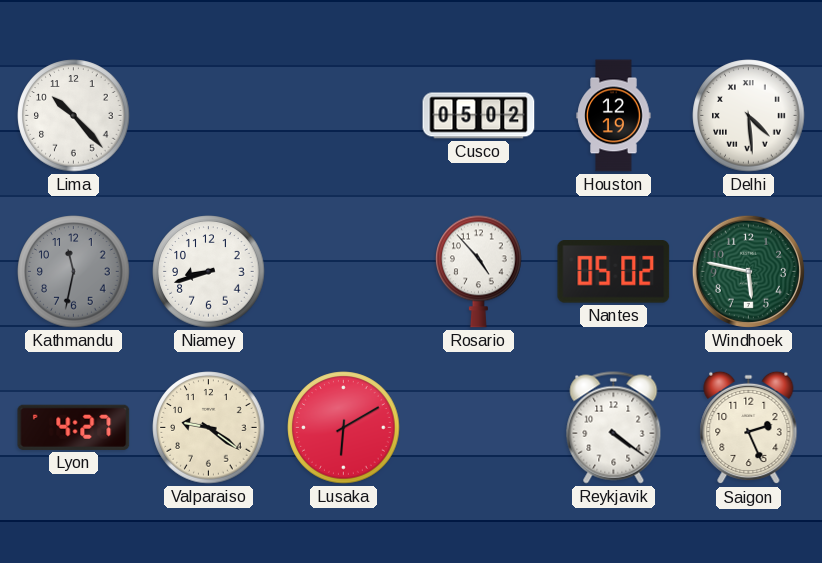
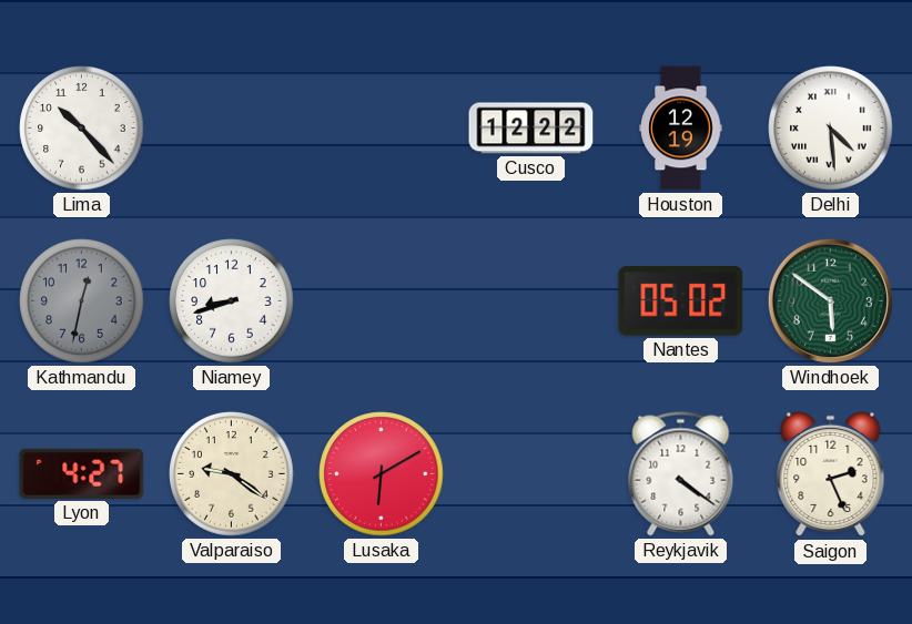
Cusco: 05:02 -> 12:22 (531, 129)
Kathmandu: 11:32 -> 12:32 (82, 301)
Rosario: 4:53 -> none (479, 271)
Windhoek: 5:47 -> 5:51 (830, 300)
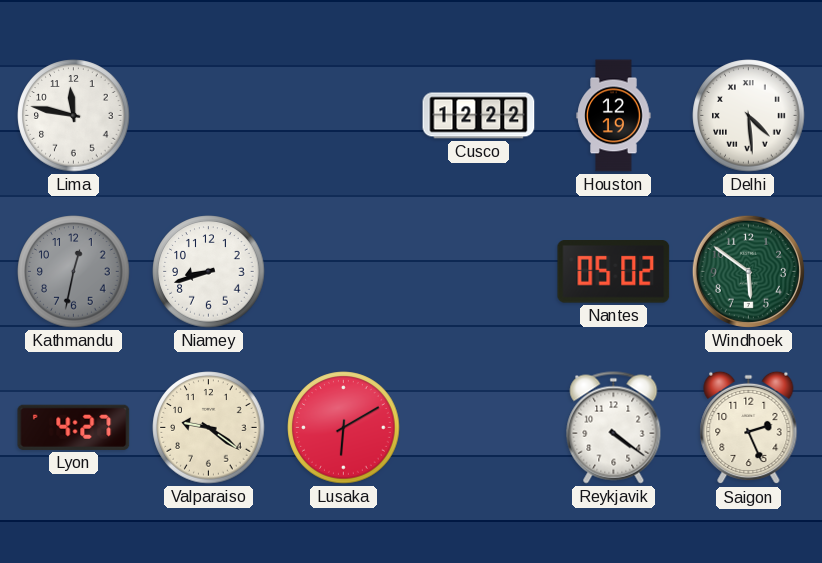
Lima: 10:23 -> 11:47 (74, 116)
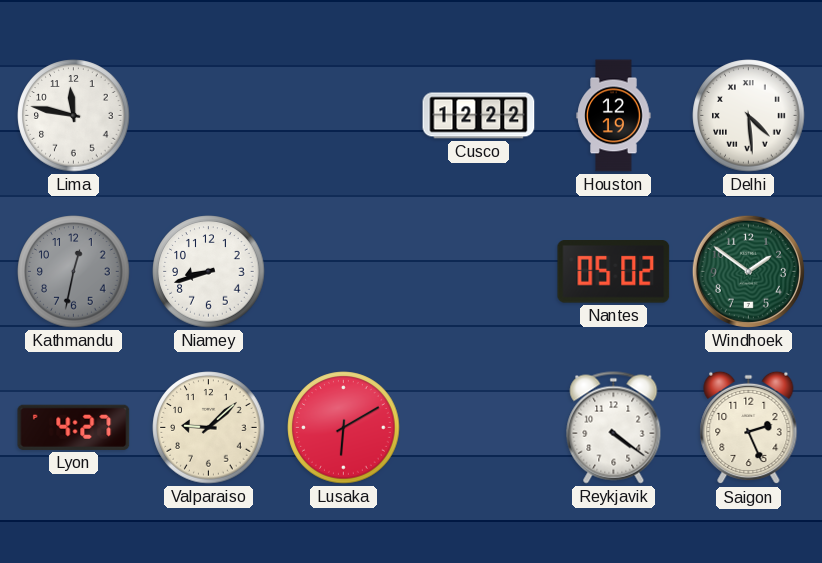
Windhoek: 5:51 -> 1:51 (748, 271)
Valparaiso: 9:21 -> 9:08 (209, 428)
